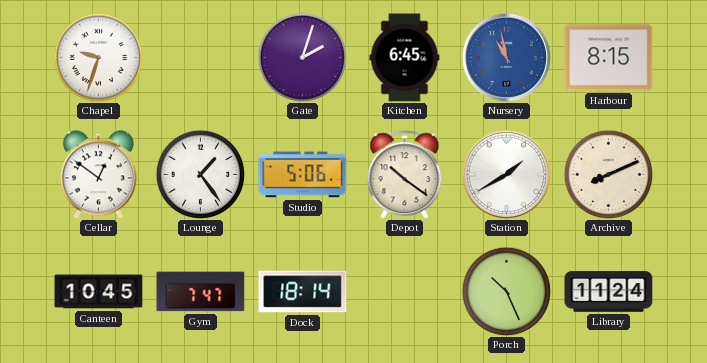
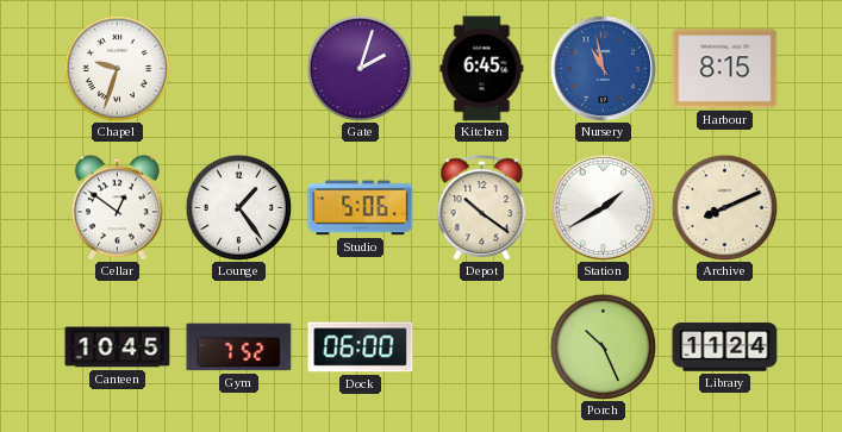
Gym: 7:47 -> 7:52 (239, 348)
Dock: 18:14 -> 06:00 (361, 348)
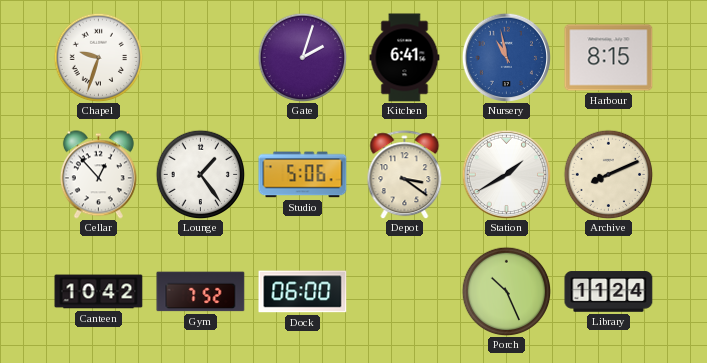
Kitchen: 6:45 -> 6:41 (405, 58)
Cellar: 12:51 -> 12:53 (98, 175)
Depot: 10:21 -> 3:21 (405, 175)
Canteen: 10:45 -> 10:42 (99, 292)
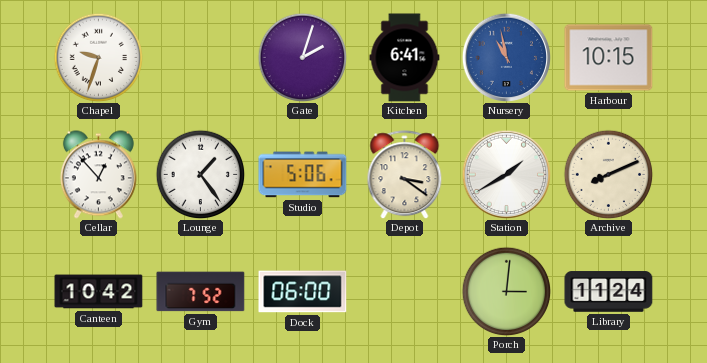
Harbour: 8:15 -> 10:15 (609, 58)
Porch: 10:26 -> 3:01 (506, 291)
